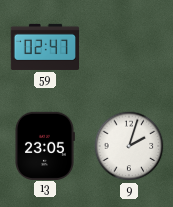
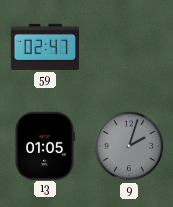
13: 23:05 -> 01:05 (45, 145)
9 dial: white -> grey (129, 146)
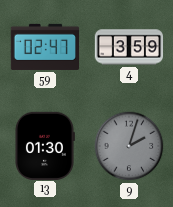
4: none -> 3:59 (129, 47)
13: 01:05 -> 01:30 (45, 145)
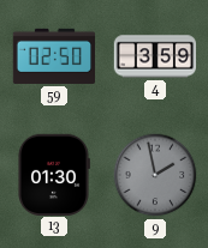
59: 02:47 -> 02:50 (53, 56)
9: 2:03 -> 1:58 (155, 175)
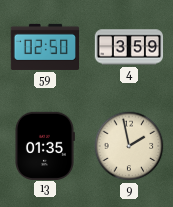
13: 01:30 -> 01:35 (45, 145)
9 dial: grey -> cream (129, 146)
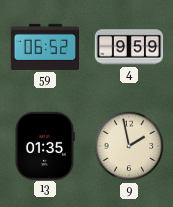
59: 02:50 -> 06:52 (44, 47)
4: 3:59 -> 9:59 (129, 47)
